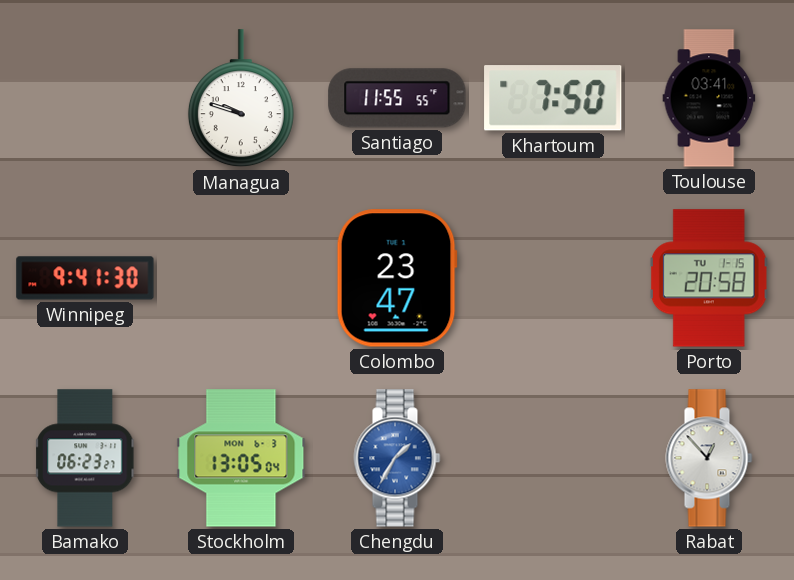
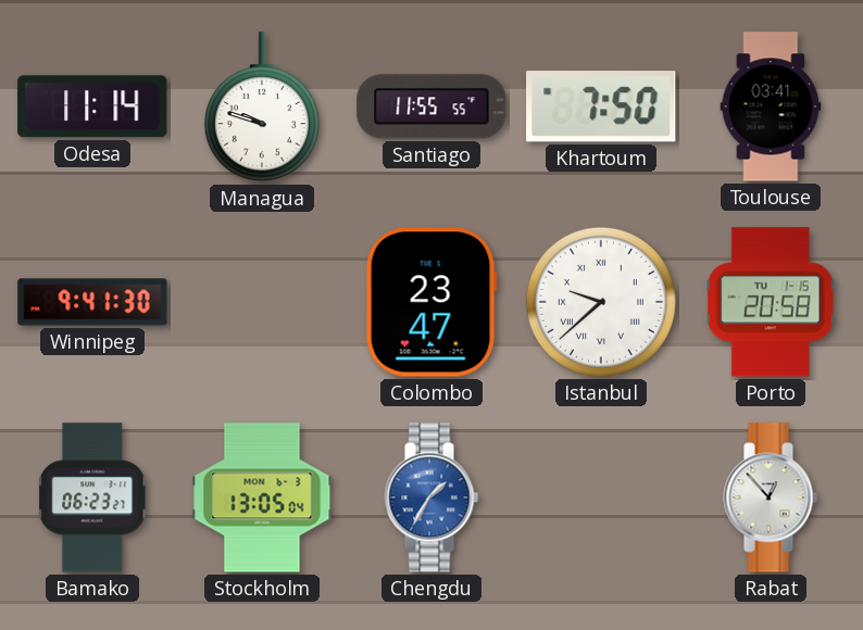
Odesa: none -> 11:14 (92, 106)
Istanbul: none -> 9:38 (601, 302)
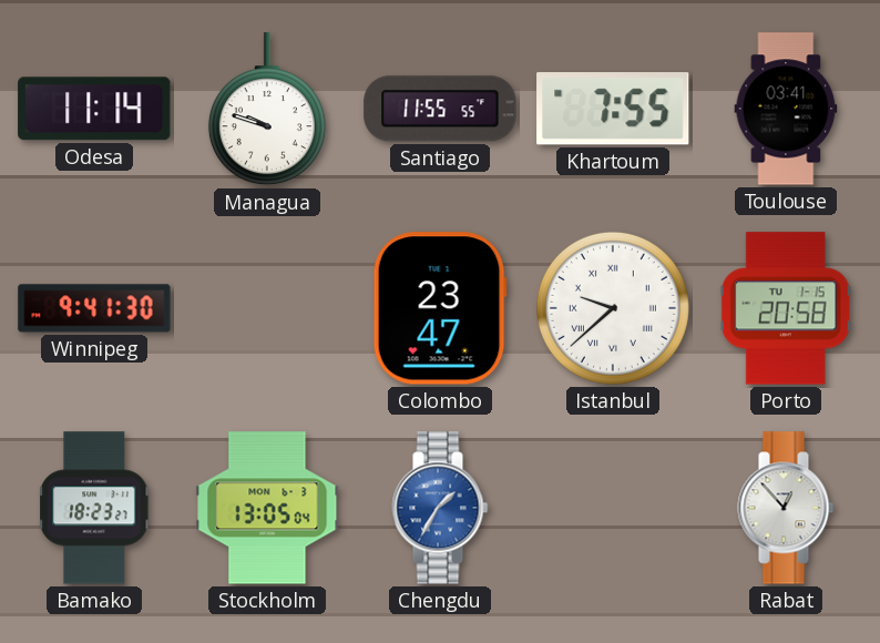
Khartoum: 7:50 -> 7:55 (613, 109)
Bamako: 06:23 -> 18:23 (94, 508)
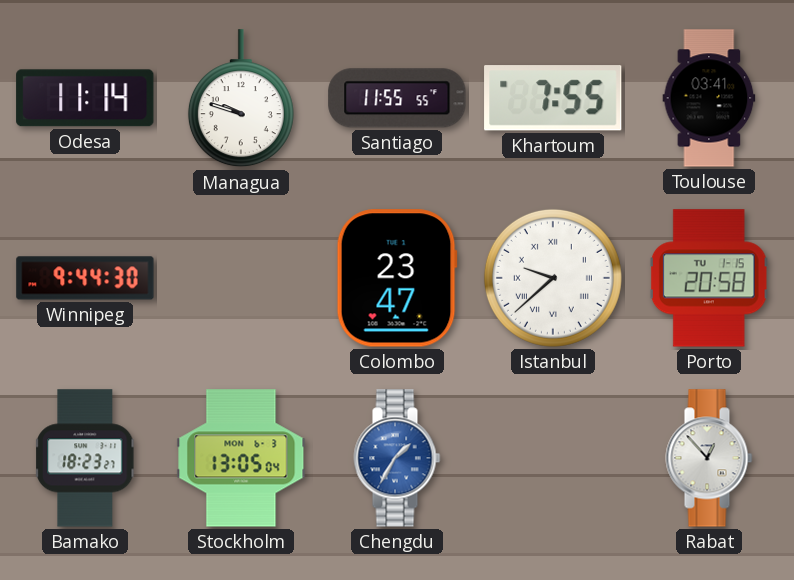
Winnipeg: 9:41 -> 9:44 (85, 278)
